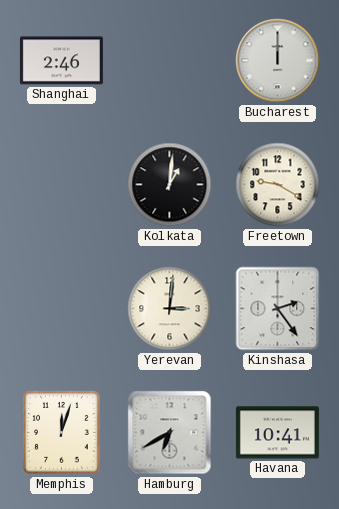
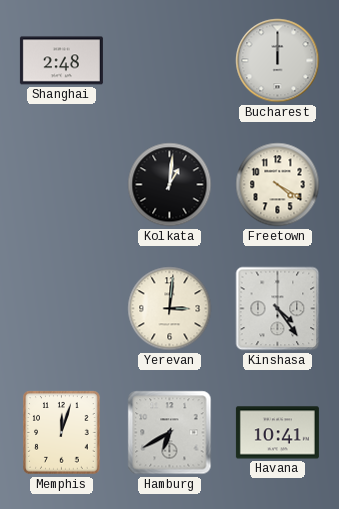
Shanghai: 2:46 -> 2:48 (61, 61)
Freetown: 9:20 -> 4:20 (278, 185)
Kinshasa: 2:24 -> 4:24 (278, 309)
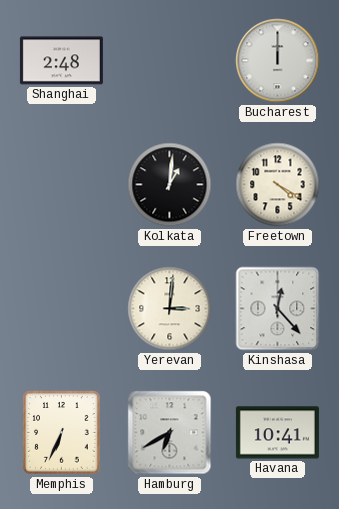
Kinshasa: 4:24 -> 12:23 (278, 309)
Memphis: 12:03 -> 6:34 (62, 433)
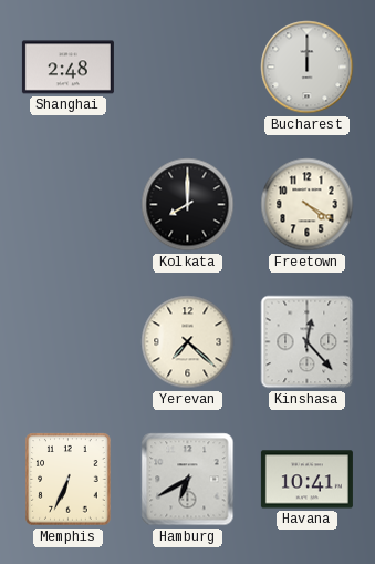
Kolkata: 1:01 -> 8:00 (188, 205)
Yerevan: 3:01 -> 7:22 (188, 342)
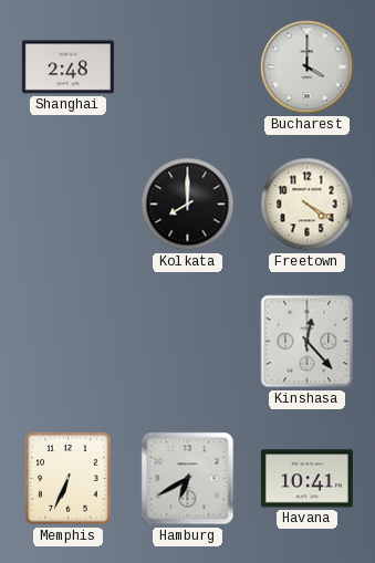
Bucharest: 12:00 -> 4:00 (308, 67)
Yerevan: 7:22 -> none (188, 342)
